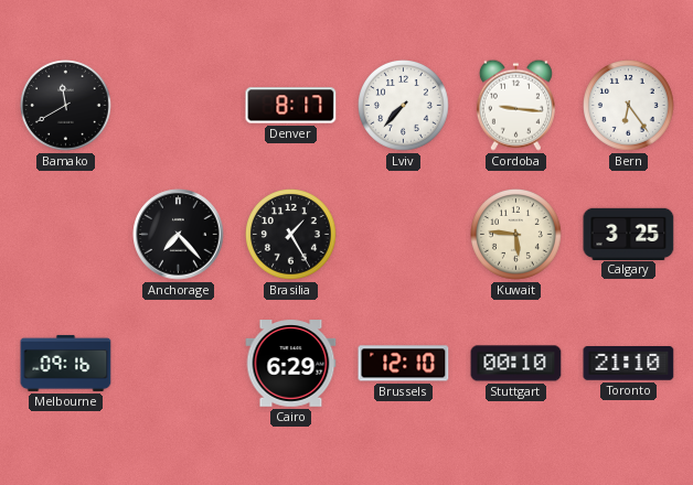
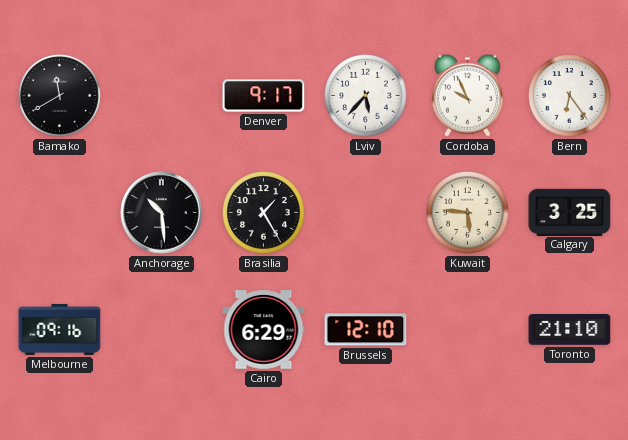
Denver: 8:17 -> 9:17 (264, 96)
Lviv: 7:37 -> 5:37 (366, 96)
Cordoba: 9:16 -> 9:56 (467, 95)
Anchorage: 7:23 -> 10:29 (162, 213)
Stuttgart: 00:10 -> none (516, 364)
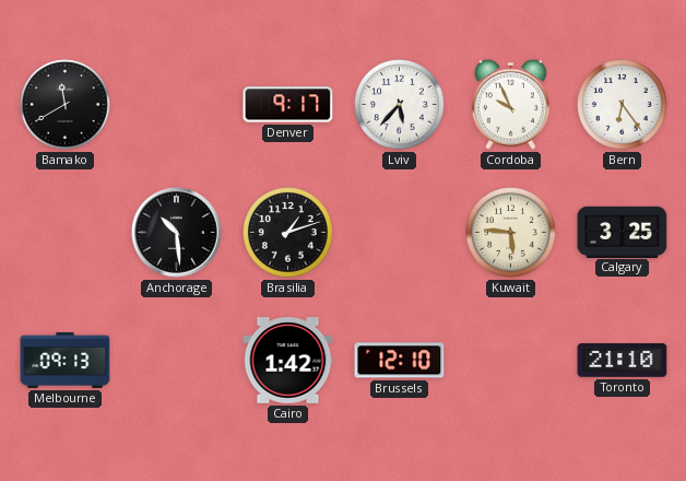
Brasilia: 1:25 -> 1:12 (288, 233)
Melbourne: 09:16 -> 09:13 (66, 360)
Cairo: 6:29 -> 1:42 (288, 361)
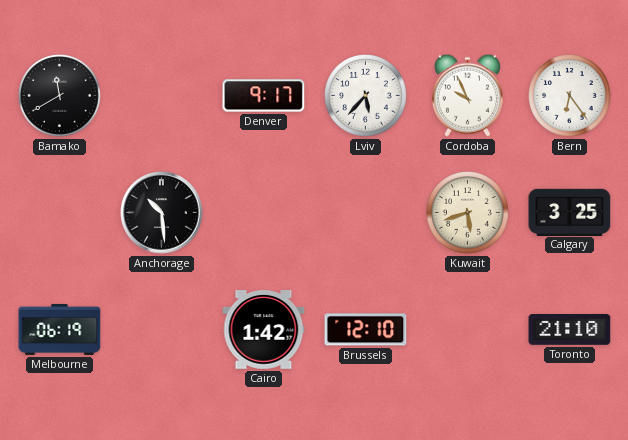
Brasilia: 1:12 -> none (288, 233)
Kuwait: 5:46 -> 5:42 (468, 213)
Melbourne: 09:13 -> 06:19 (60, 329)
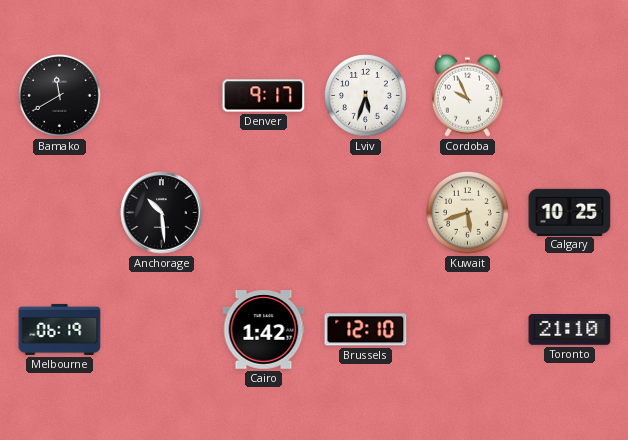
Lviv: 5:37 -> 5:33 (366, 96)
Bern: 6:24 -> none (570, 96)
Calgary: 3:25 -> 10:25 (570, 212)
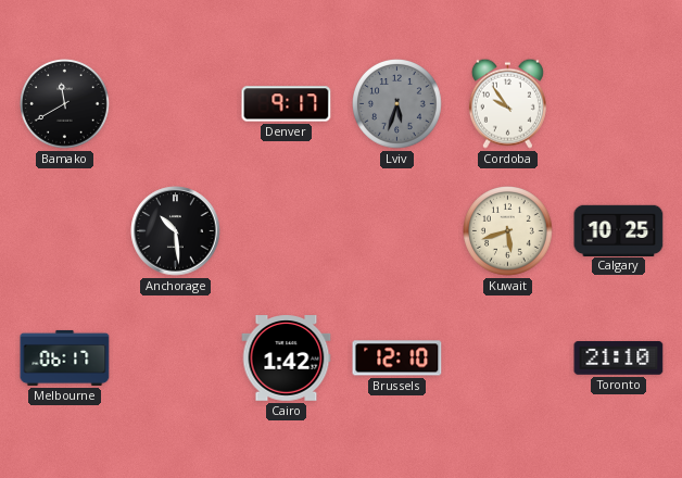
Lviv dial: white -> grey (397, 104)
Cordoba: 9:56 -> 9:54 (507, 103)
Melbourne: 06:19 -> 06:17 (65, 357)
